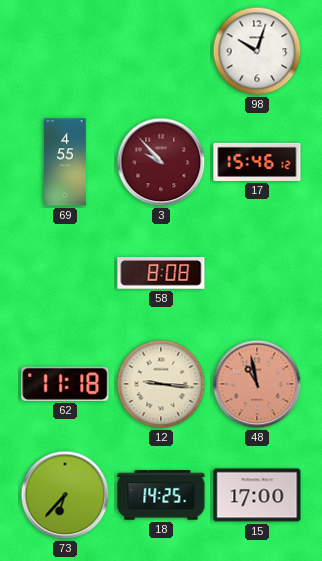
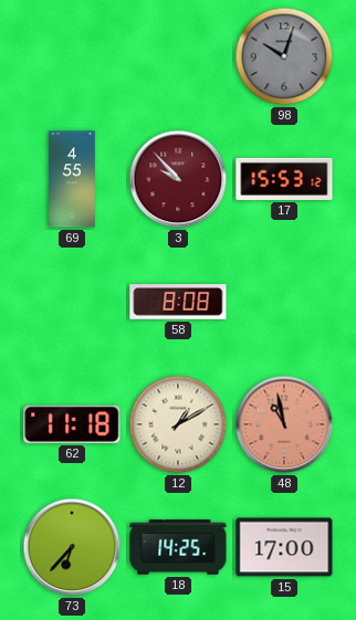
98 dial: white -> grey (284, 56)
17: 15:46 -> 15:53 (284, 179)
12: 9:16 -> 1:10 (178, 424)
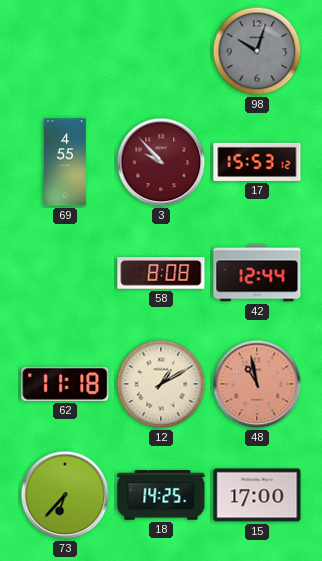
42: none -> 12:44 (257, 273)
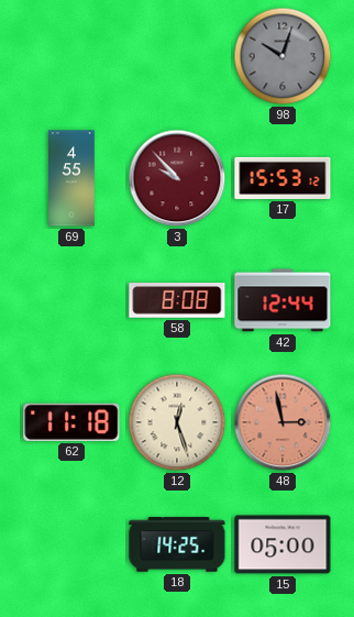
12: 1:10 -> 12:27 (177, 422)
48: 10:58 -> 2:58 (283, 422)
73: 6:37 -> none (65, 495)
15: 17:00 -> 05:00 (283, 544)
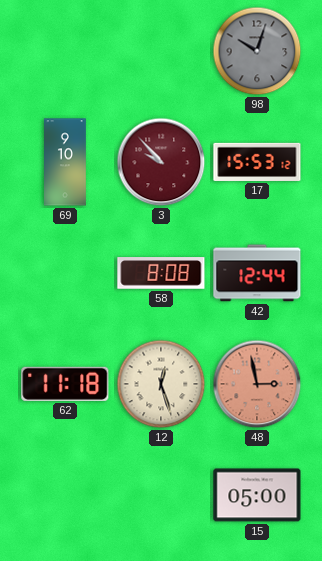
69: 4:55 -> 9:10 (66, 162)
18: 14:25 -> none (177, 544)
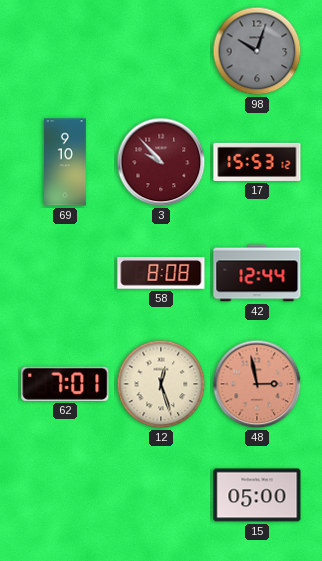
62: 11:18 -> 7:01 (65, 384)
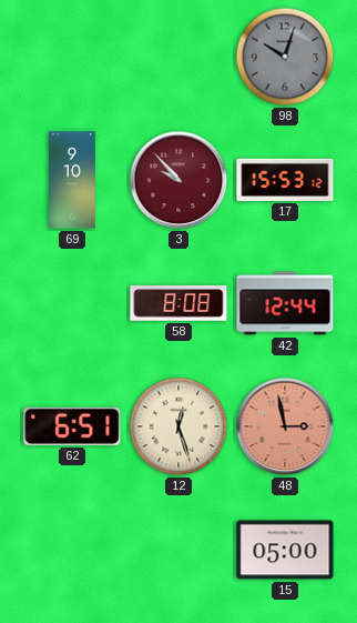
62: 7:01 -> 6:51 (72, 426)
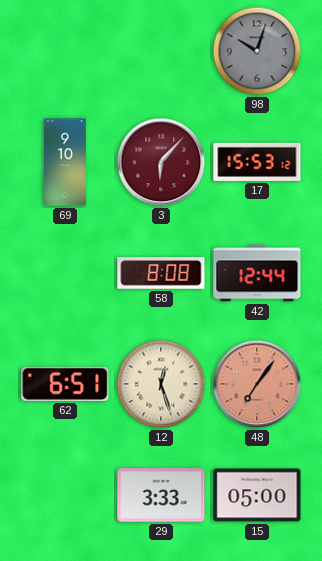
3: 9:53 -> 6:07 (161, 162)
48: 2:58 -> 7:06 (257, 384)
29: none -> 3:33 (161, 495)
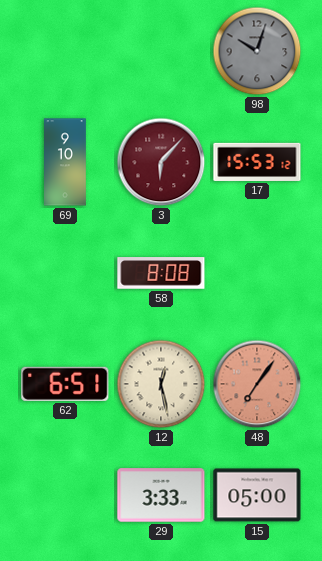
42: 12:44 -> none (257, 273)
12: 12:27 -> 12:28 (161, 384)
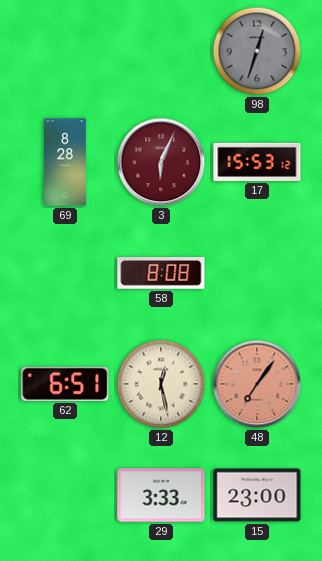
98: 10:03 -> 12:33 (257, 51)
69: 9:10 -> 8:28 (66, 162)
3: 6:07 -> 6:04 (161, 162)
15: 05:00 -> 23:00 (257, 495)
